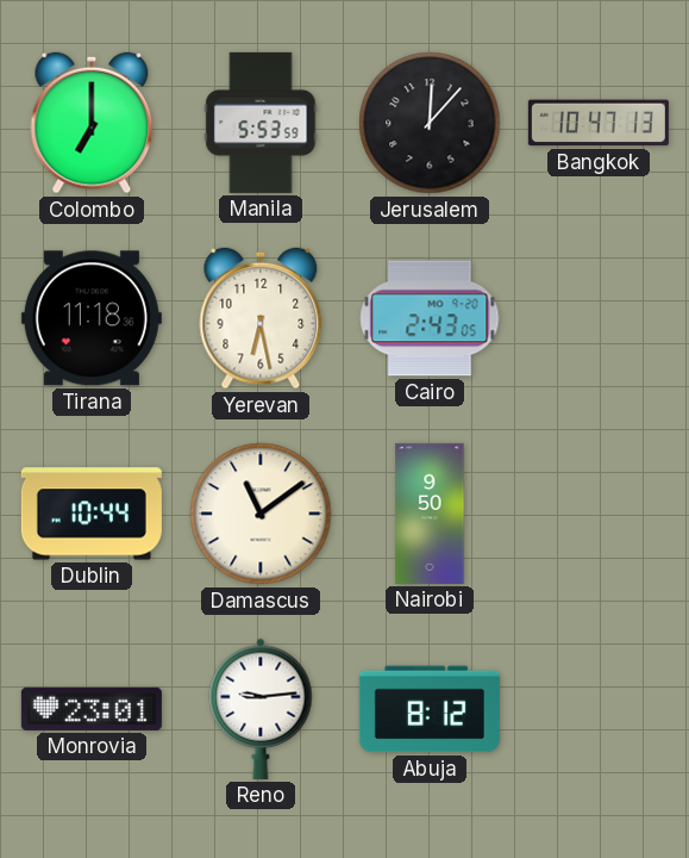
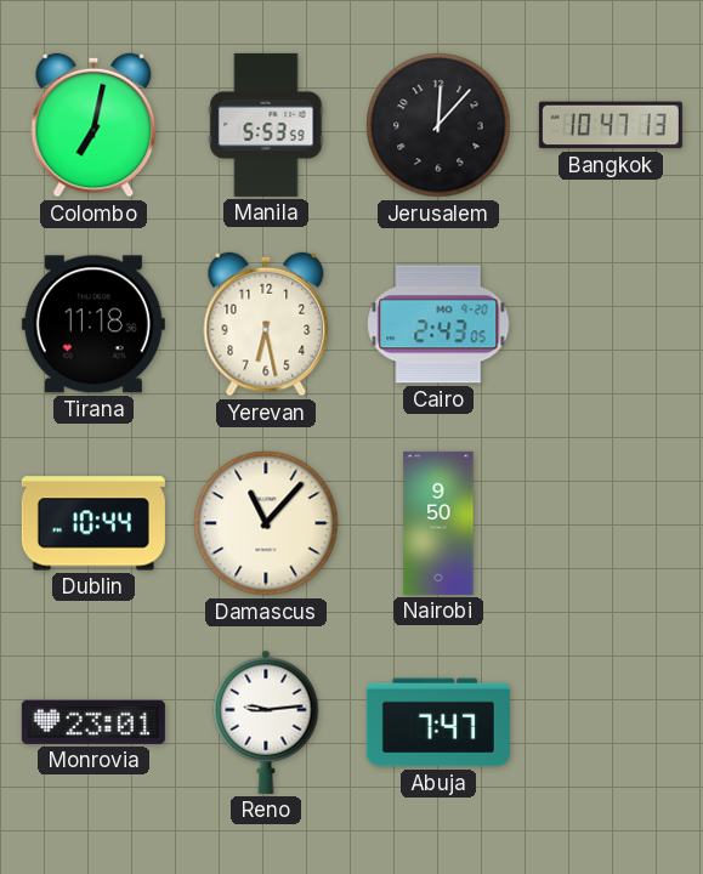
Colombo: 7:00 -> 7:02 (93, 125)
Damascus: 11:09 -> 11:07 (266, 523)
Abuja: 8:12 -> 7:47 (438, 722)
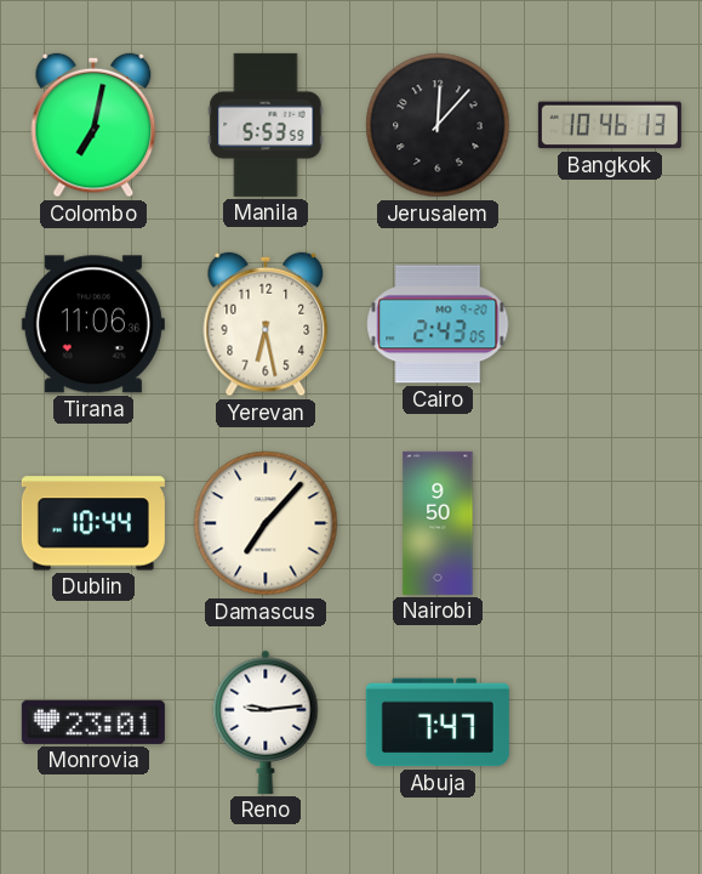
Bangkok: 10:47 -> 10:46 (610, 125)
Tirana: 11:18 -> 11:06 (93, 324)
Damascus: 11:07 -> 7:07 (266, 523)
